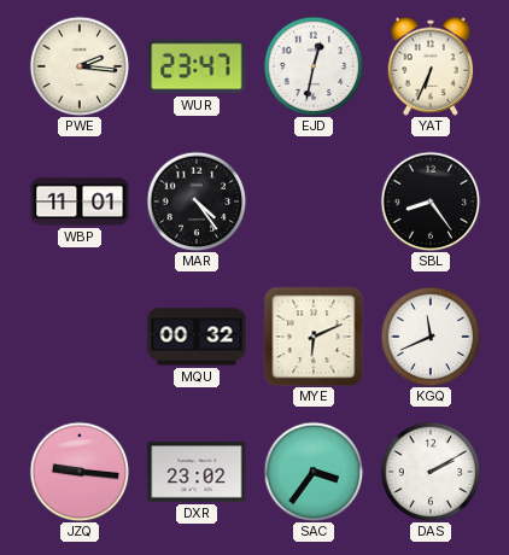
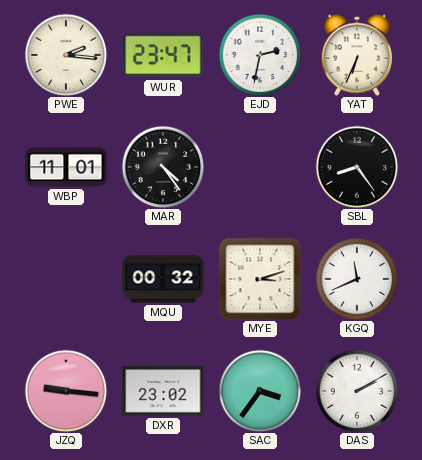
EJD: 12:32 -> 2:32 (260, 55)
MYE: 6:11 -> 3:12 (260, 279)
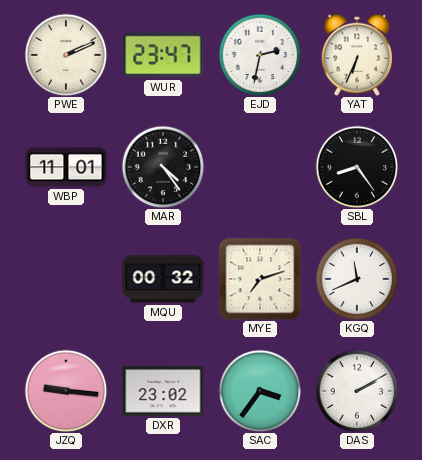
PWE: 2:16 -> 2:11 (66, 55)
MYE: 3:12 -> 7:12 (260, 279)
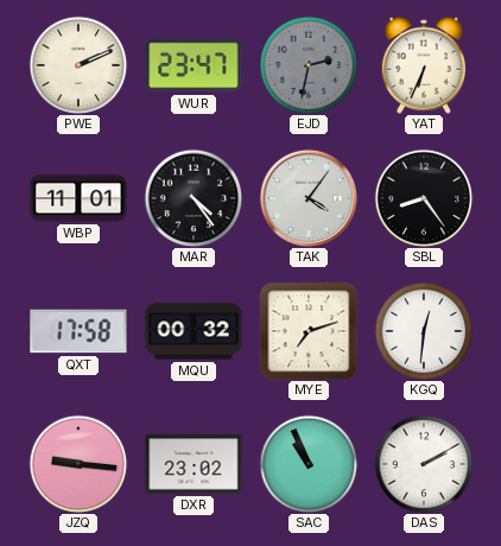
EJD dial: white -> grey (309, 65)
TAK: none -> 4:06 (307, 197)
QXT: none -> 17:58 (78, 331)
KGQ: 11:41 -> 12:31 (424, 331)
SAC: 3:36 -> 10:56 (309, 464)
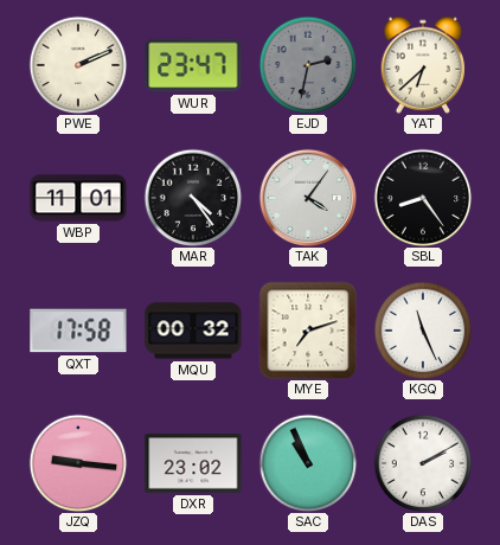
YAT: 6:34 -> 6:38 (423, 65)
KGQ: 12:31 -> 11:26 (423, 331)
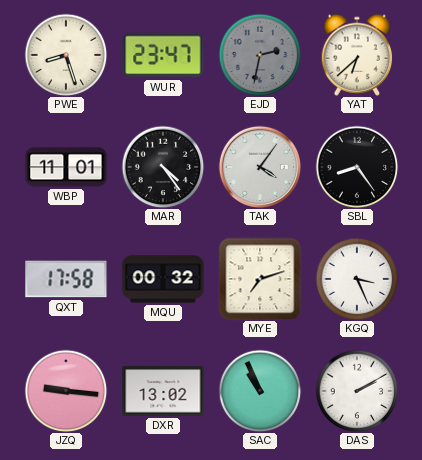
PWE: 2:11 -> 8:27 (66, 55)
KGQ: 11:26 -> 3:26 (357, 279)
DXR: 23:02 -> 13:02 (163, 391)
